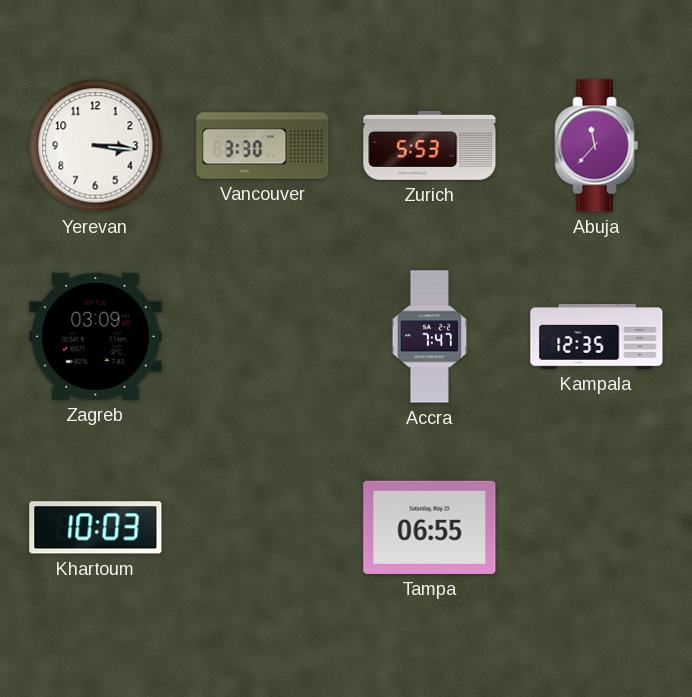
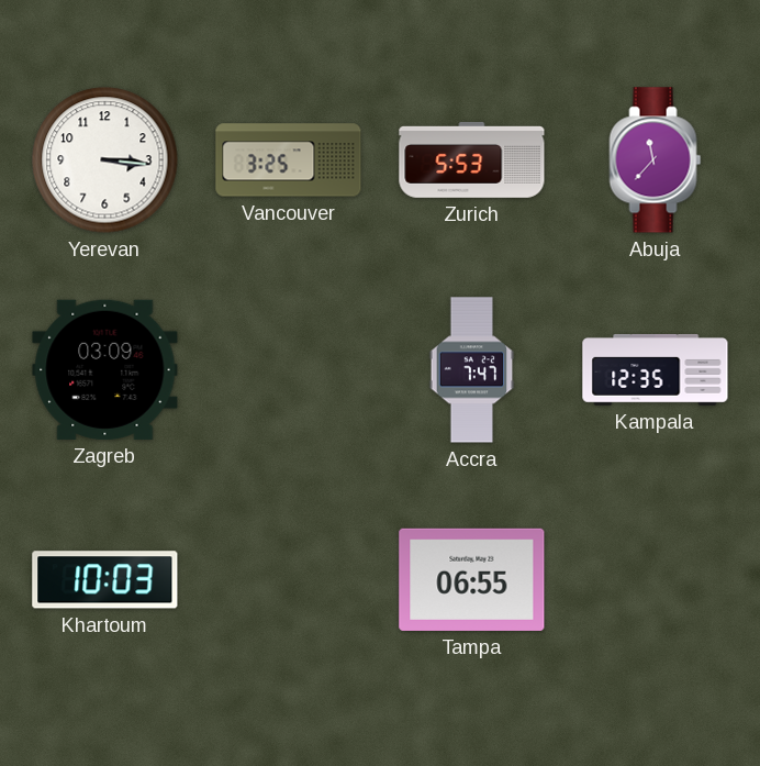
Vancouver: 3:30 -> 3:25 (289, 160)
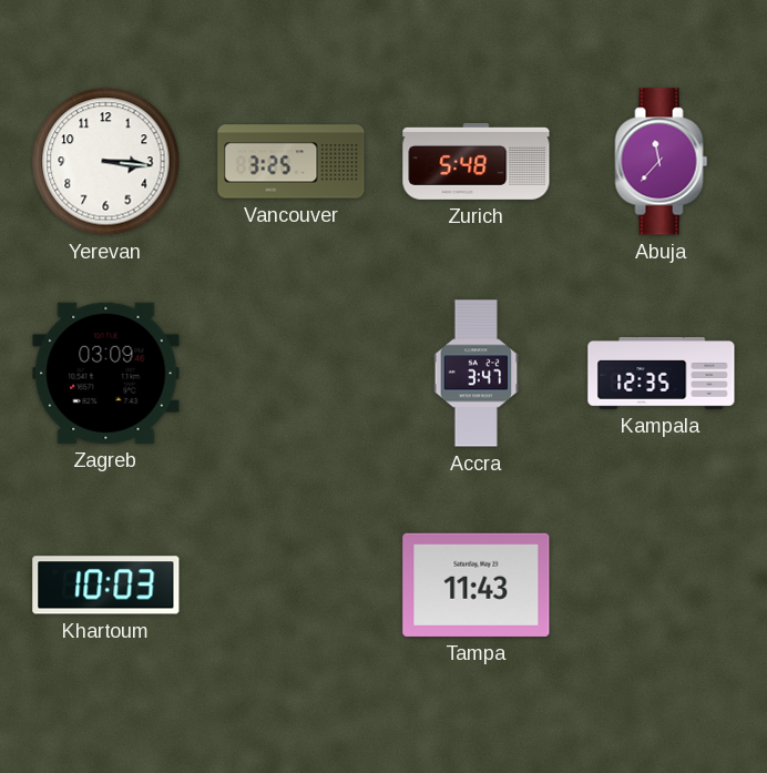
Zurich: 5:53 -> 5:48 (477, 161)
Accra: 7:47 -> 3:47 (477, 374)
Tampa: 06:55 -> 11:43 (477, 584)
